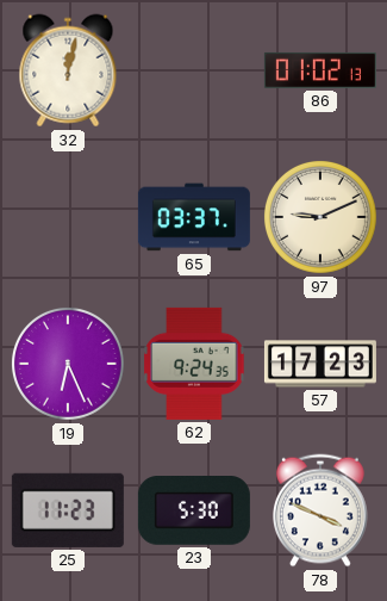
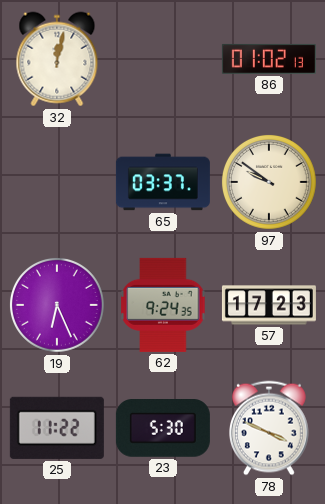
97: 9:11 -> 9:51 (270, 183)
25: 11:23 -> 11:22 (57, 428)
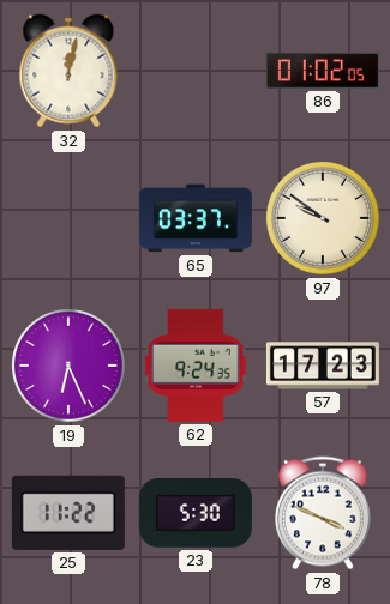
86: 01:02:13 -> 01:02:05 (323, 71)
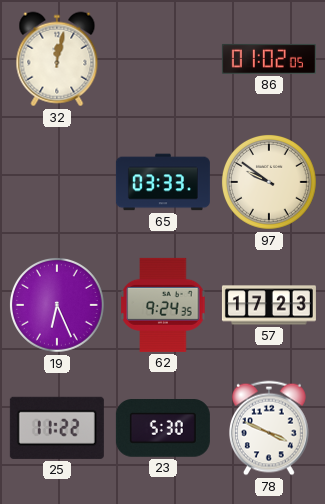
65: 03:37 -> 03:33 (163, 182)
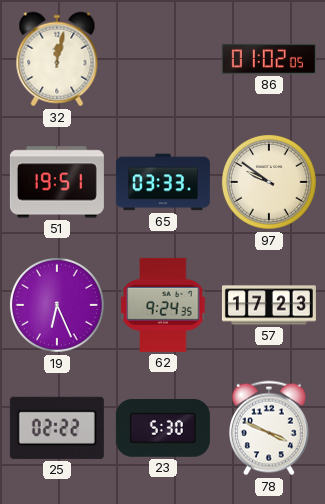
51: none -> 19:51 (57, 182)
25: 11:22 -> 02:22 (57, 428)
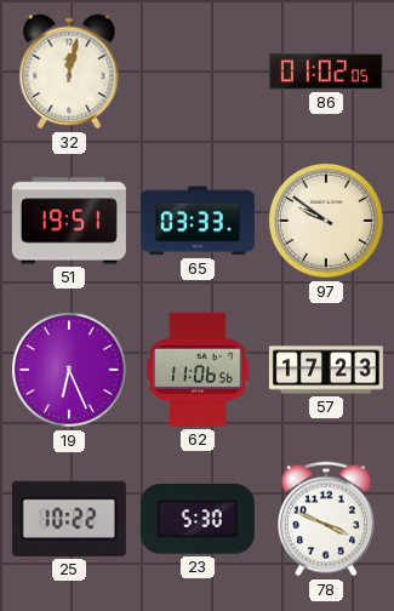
62: 9:24 -> 11:06 (198, 370)
25: 02:22 -> 10:22 (69, 519)
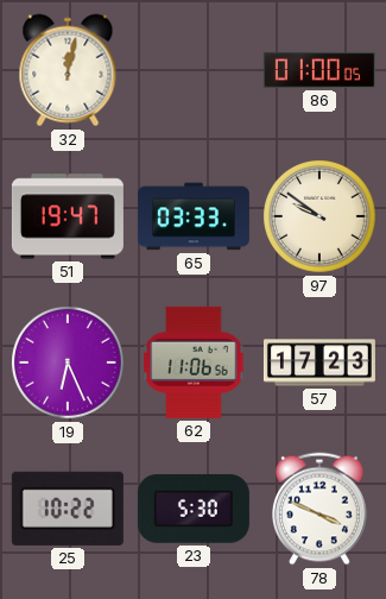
86: 01:02 -> 01:00 (319, 70)
51: 19:51 -> 19:47 (68, 216)
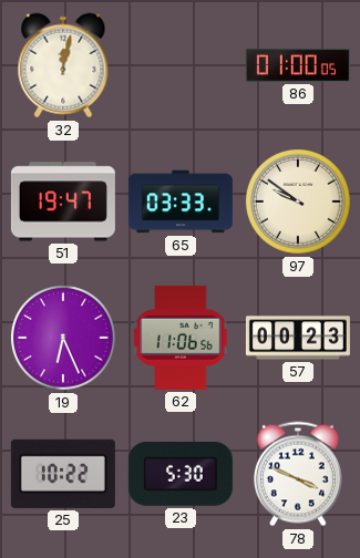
57: 17:23 -> 00:23 (298, 338)
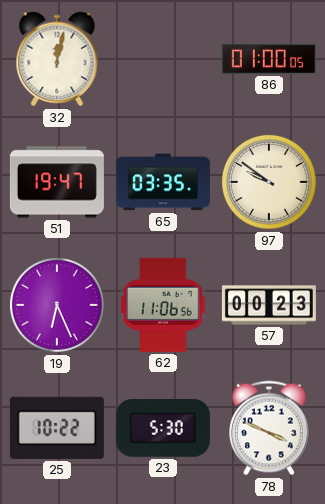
65: 03:33 -> 03:35 (163, 182)
